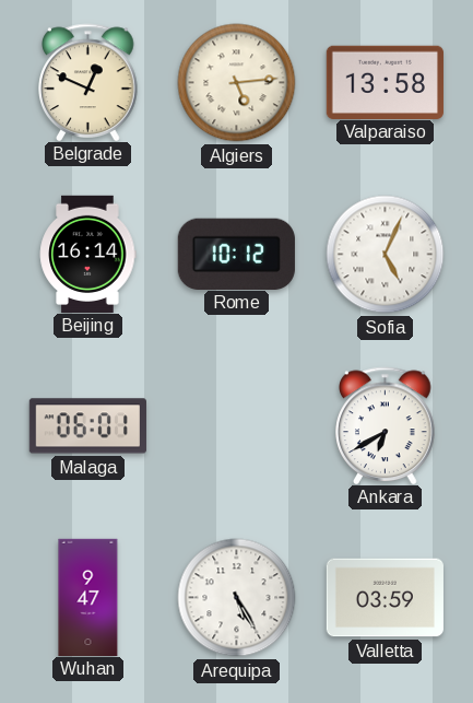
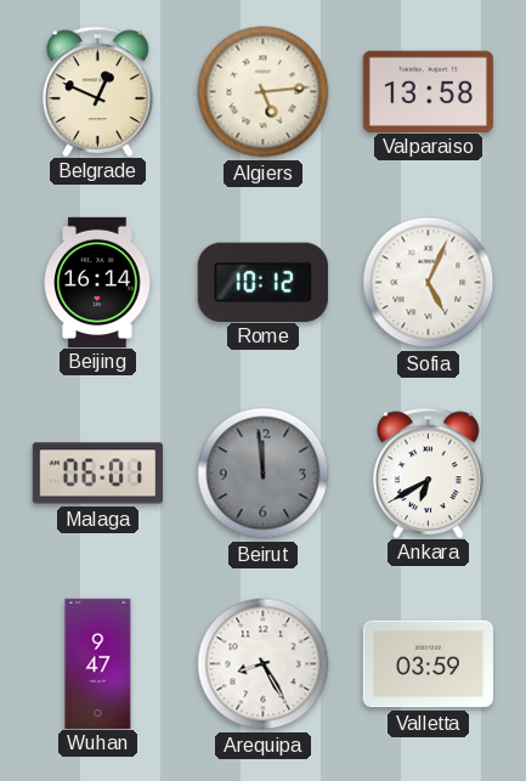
Beirut: none -> 11:59 (264, 474)
Arequipa: 5:25 -> 8:25 (264, 664)
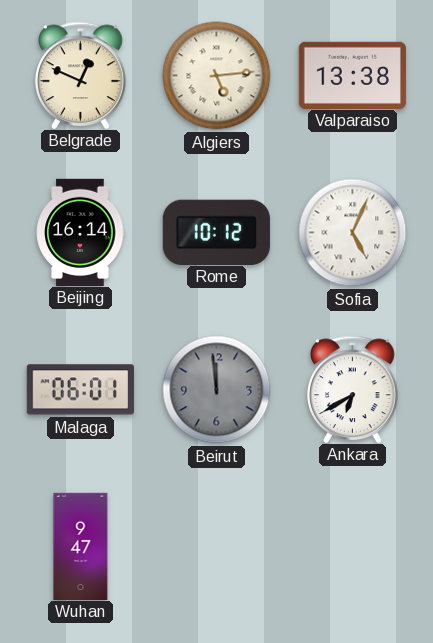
Valparaiso: 13:58 -> 13:38 (352, 75)
Arequipa: 8:25 -> none (264, 664)
Valletta: 03:59 -> none (428, 664)
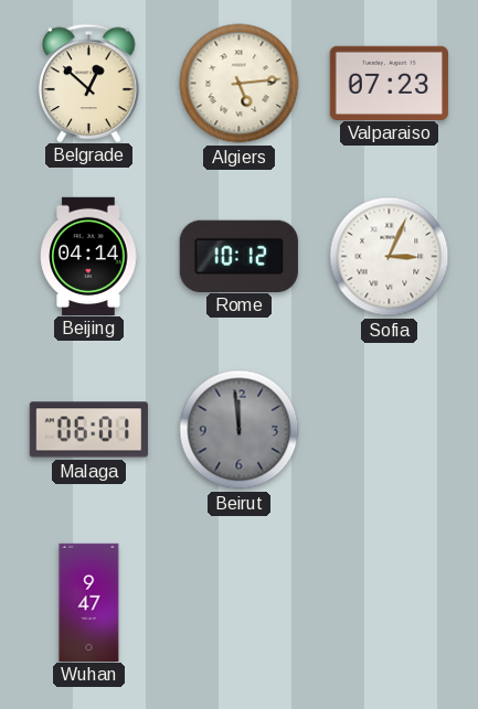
Belgrade: 12:49 -> 12:52 (89, 83)
Valparaiso: 13:38 -> 07:23 (389, 83)
Beijing: 16:14 -> 04:14 (89, 256)
Sofia: 5:04 -> 3:04 (390, 257)
Ankara: 6:40 -> none (353, 389)
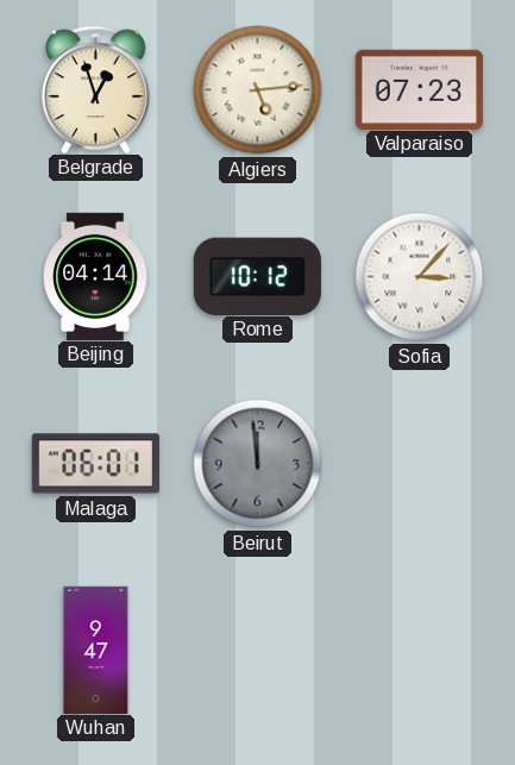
Belgrade: 12:52 -> 12:57 (96, 89)
Sofia: 3:04 -> 3:07 (420, 277)
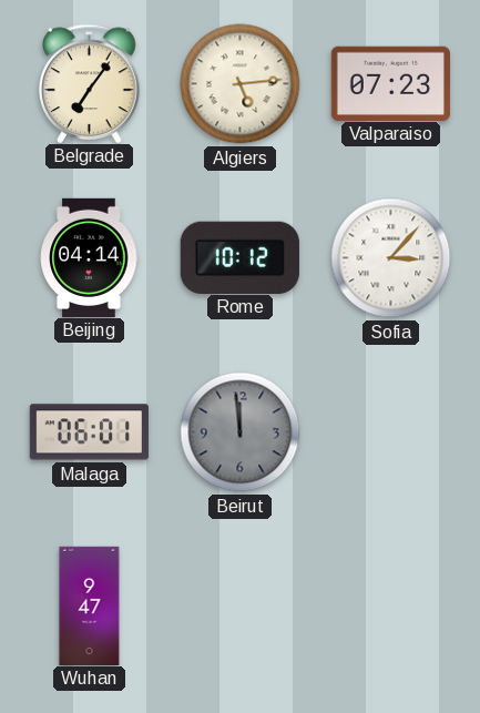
Belgrade: 12:57 -> 7:06 (90, 83)
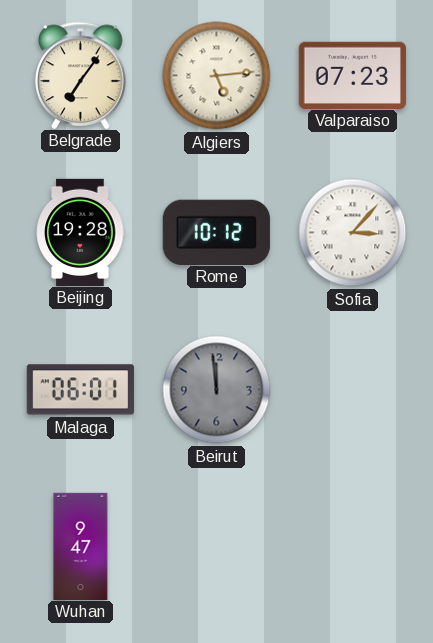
Beijing: 04:14 -> 19:28 (81, 232)
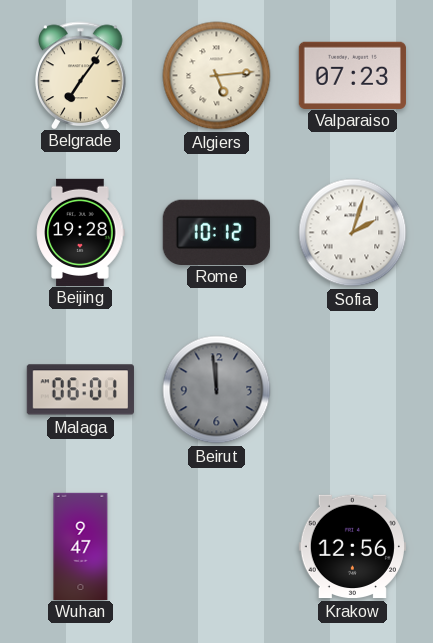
Sofia: 3:07 -> 2:03 (353, 233)
Krakow: none -> 12:56 (352, 547)
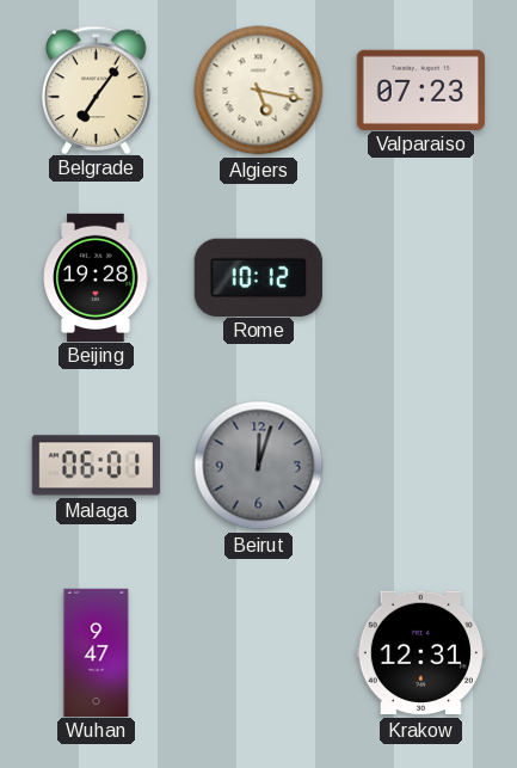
Algiers: 5:14 -> 5:17 (259, 91)
Sofia: 2:03 -> none (353, 233)
Beirut: 11:59 -> 12:03 (259, 466)
Krakow: 12:56 -> 12:31 (420, 653)
